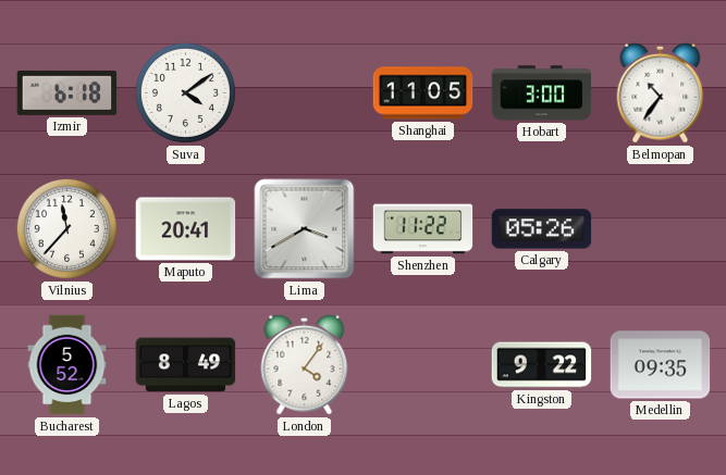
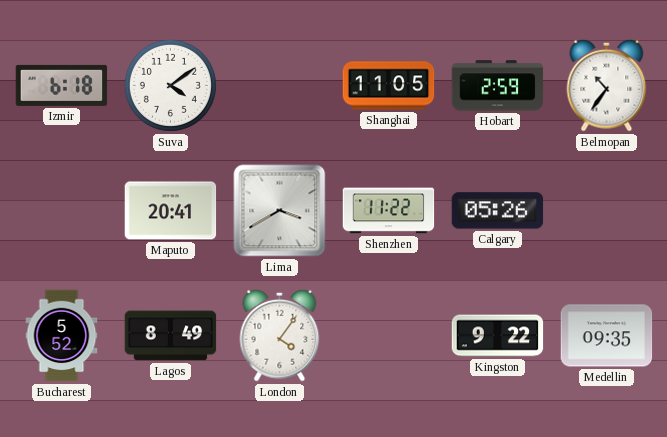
Hobart: 3:00 -> 2:59 (498, 86)
Vilnius: 11:37 -> none (66, 228)
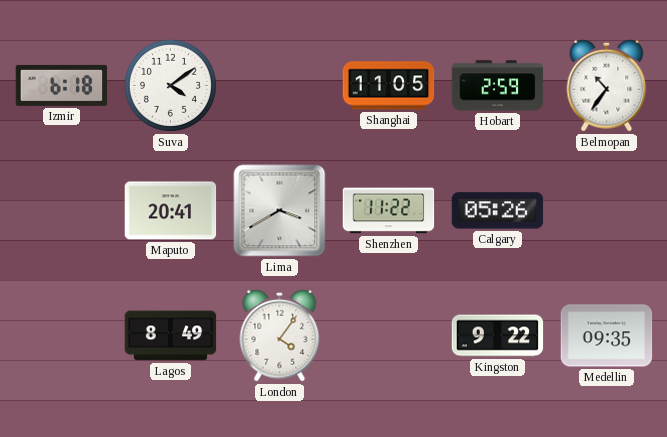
Bucharest: 5:52 -> none (62, 336)
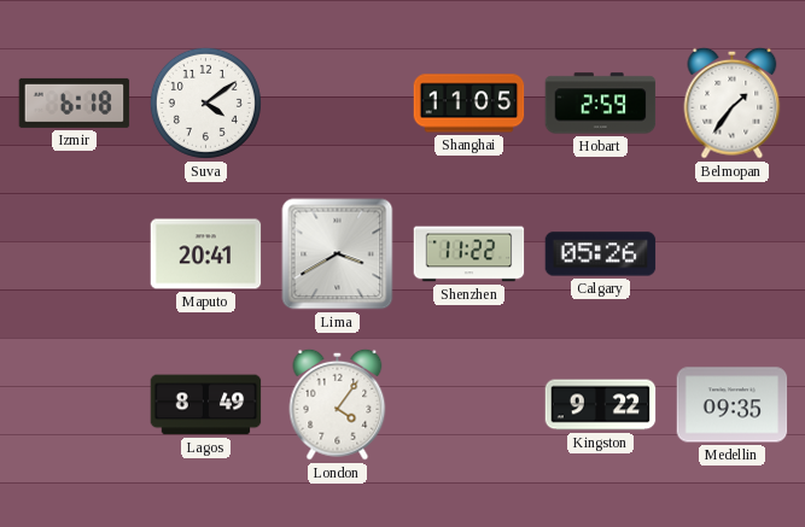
Belmopan: 10:36 -> 1:36 (733, 103)
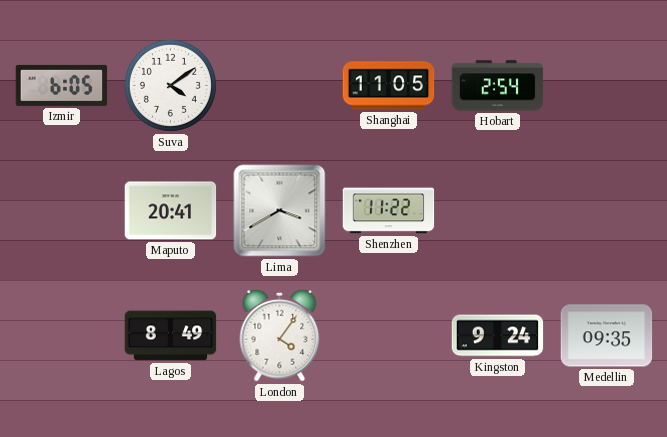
Izmir: 6:18 -> 6:05 (62, 85)
Hobart: 2:59 -> 2:54 (498, 86)
Belmopan: 1:36 -> none (733, 103)
Calgary: 05:26 -> none (601, 254)
Kingston: 9:22 -> 9:24 (498, 336)
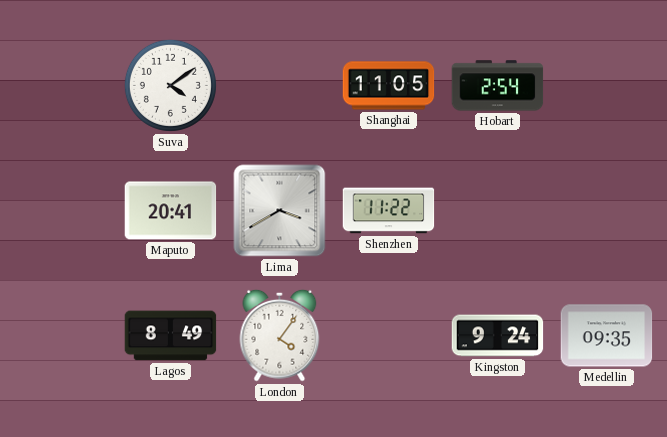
Izmir: 6:05 -> none (62, 85)
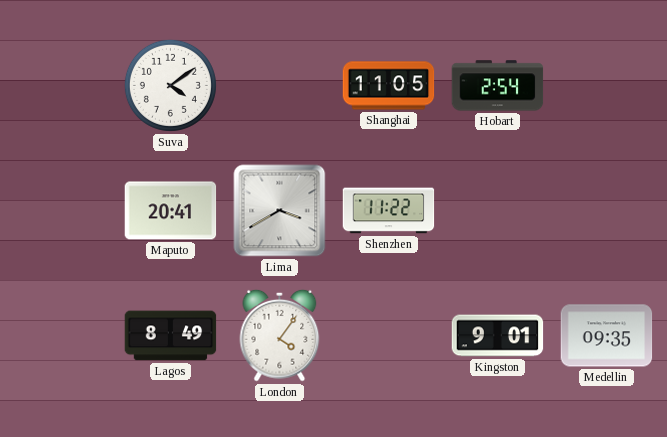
Kingston: 9:24 -> 9:01 (498, 336)
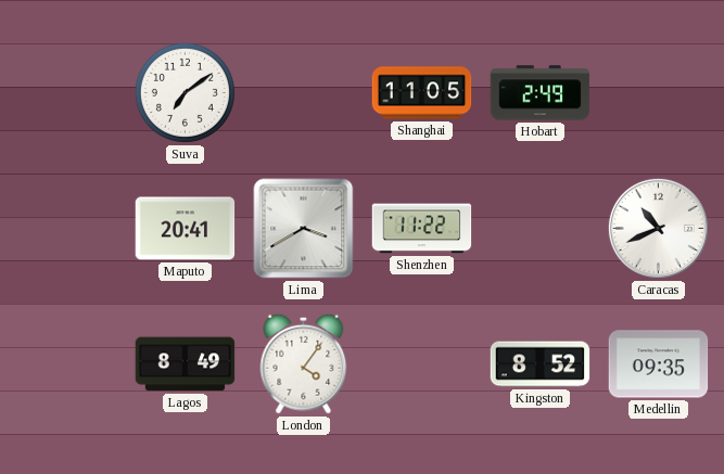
Suva: 4:09 -> 7:09 (185, 92)
Hobart: 2:54 -> 2:49 (541, 93)
Caracas: none -> 10:41 (658, 228)
Kingston: 9:01 -> 8:52 (541, 364)
